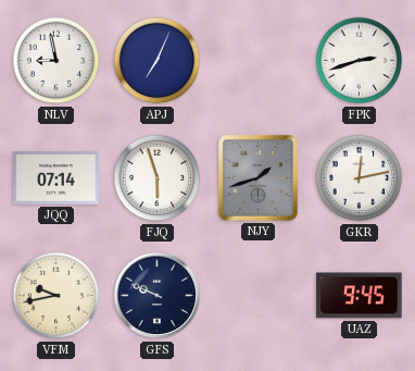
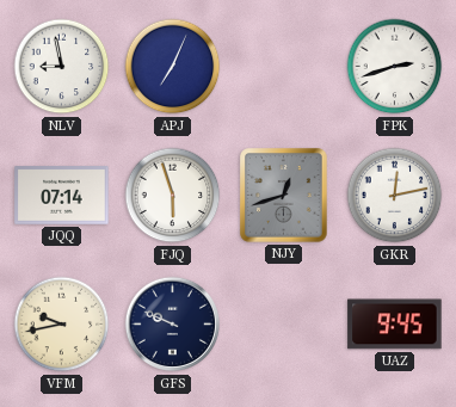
NJY: 1:42 -> 12:42 (284, 196)
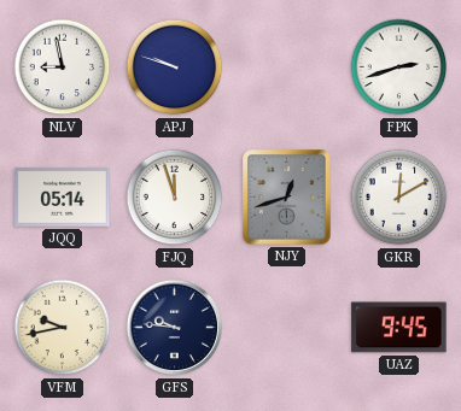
APJ: 7:04 -> 9:48 (175, 67)
JQQ: 07:14 -> 05:14 (63, 198)
FJQ: 5:57 -> 11:57 (175, 198)
GKR: 12:13 -> 12:10 (399, 198)
GFS: 9:49 -> 9:46 (175, 328)
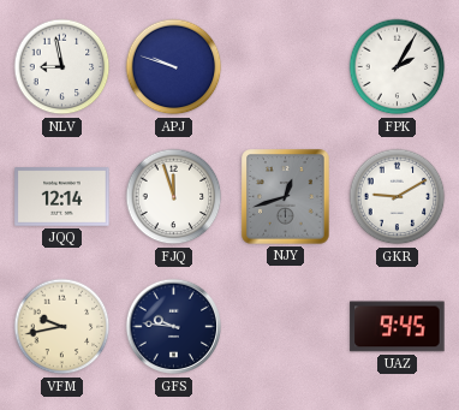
FPK: 2:42 -> 2:05 (398, 67)
JQQ: 05:14 -> 12:14 (62, 197)
GKR: 12:10 -> 9:10 (398, 197)
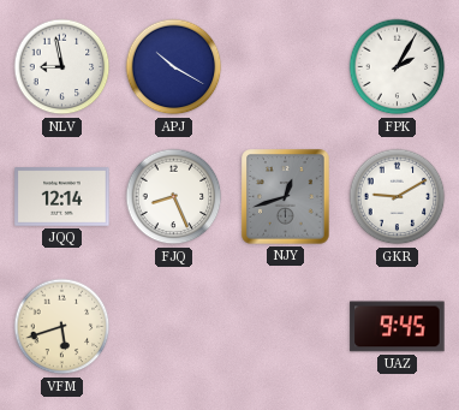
APJ: 9:48 -> 10:20 (174, 67)
FJQ: 11:57 -> 8:26 (174, 197)
VFM: 9:43 -> 5:42 (62, 327)
GFS: 9:46 -> none (174, 327)
